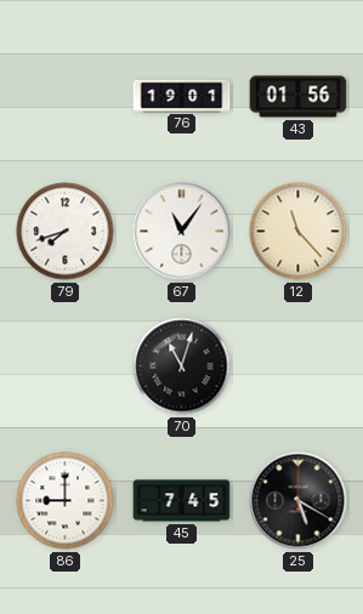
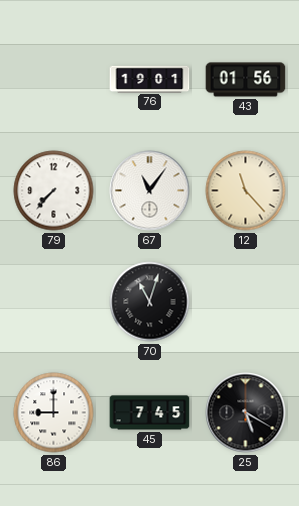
79: 7:42 -> 7:37 (54, 191)
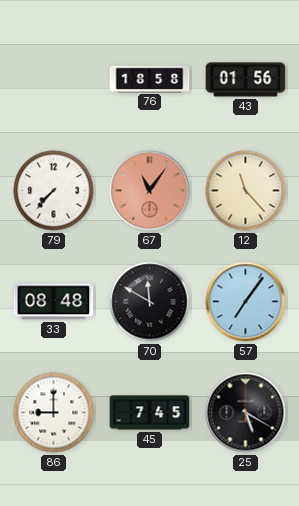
76: 19:01 -> 18:58 (150, 79)
67 dial: white -> salmon (150, 191)
33: none -> 08:48 (54, 302)
70: 11:03 -> 11:50 (150, 302)
57: none -> 7:06 (246, 302)
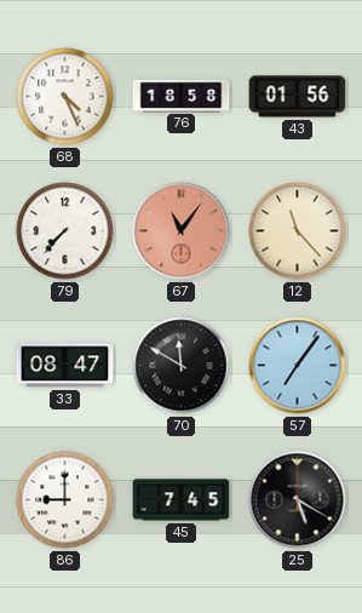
68: none -> 4:26 (65, 97)
33: 08:48 -> 08:47 (65, 366)
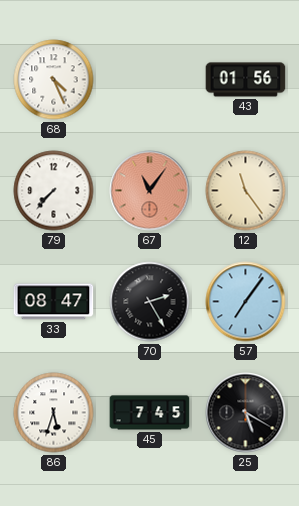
76: 18:58 -> none (182, 96)
12: 11:23 -> 11:24 (246, 191)
70: 11:50 -> 2:25 (150, 302)
86: 9:00 -> 5:33 (54, 413)
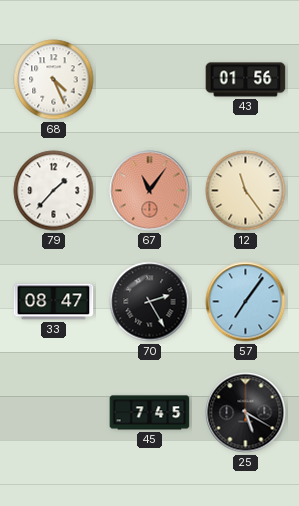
79: 7:37 -> 1:37 (54, 191)
86: 5:33 -> none (54, 413)
